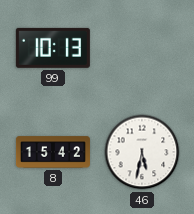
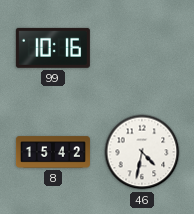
99: 10:13 -> 10:16 (53, 48)
46: 5:32 -> 4:32 (142, 152)
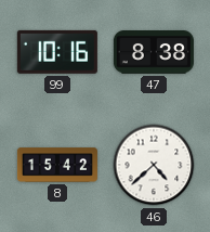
47: none -> 8:38 (154, 52)
46: 4:32 -> 4:38 (154, 165)
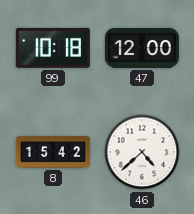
99: 10:16 -> 10:18 (53, 48)
47: 8:38 -> 12:00 (142, 48)
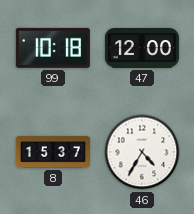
8: 15:42 -> 15:37 (53, 152)
46: 4:38 -> 4:35 (142, 152)
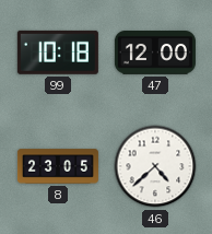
8: 15:37 -> 23:05 (58, 166)
46: 4:35 -> 4:38 (155, 166)
